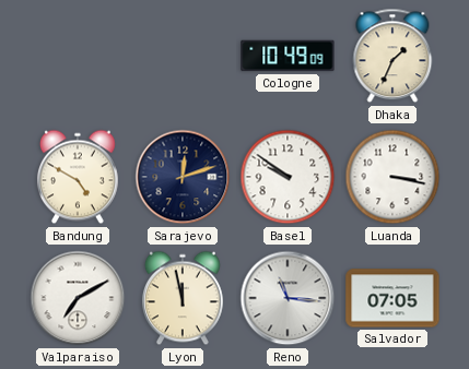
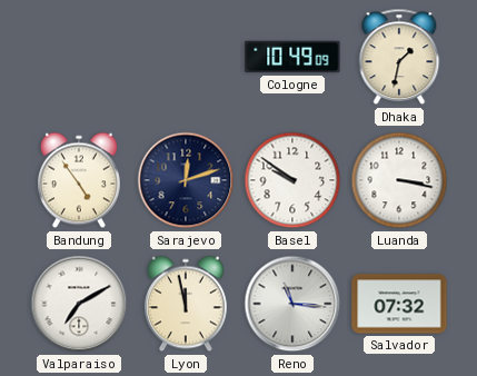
Dhaka: 1:34 -> 1:32 (399, 57)
Bandung: 4:50 -> 4:54 (79, 180)
Salvador: 07:05 -> 07:32 (399, 304)
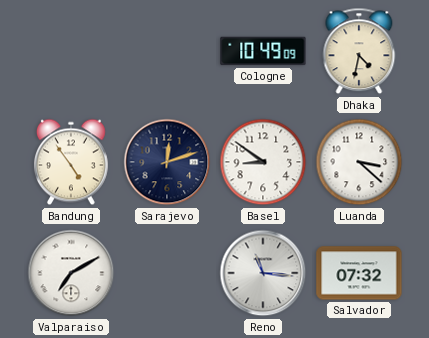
Dhaka: 1:32 -> 4:32 (359, 51)
Basel: 9:51 -> 8:51 (263, 162)
Luanda: 3:17 -> 3:22 (359, 162)
Lyon: 11:58 -> none (186, 304)
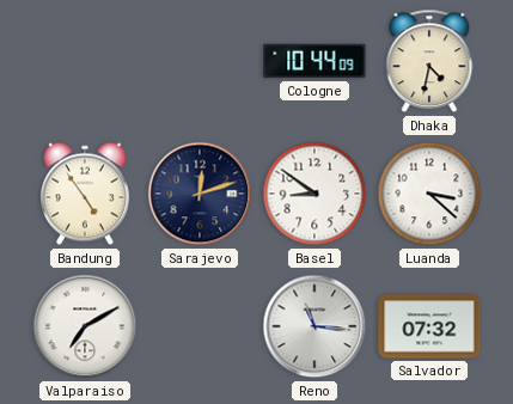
Cologne: 10:49 -> 10:44 (314, 61)
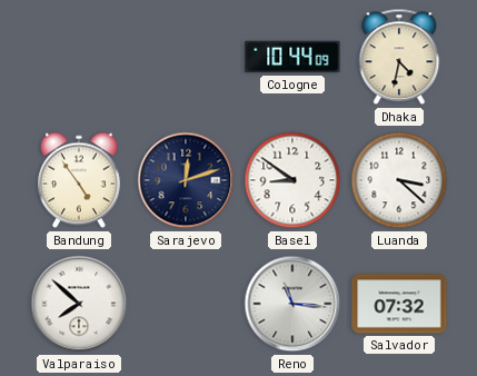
Valparaiso: 7:10 -> 7:52 (79, 304)
